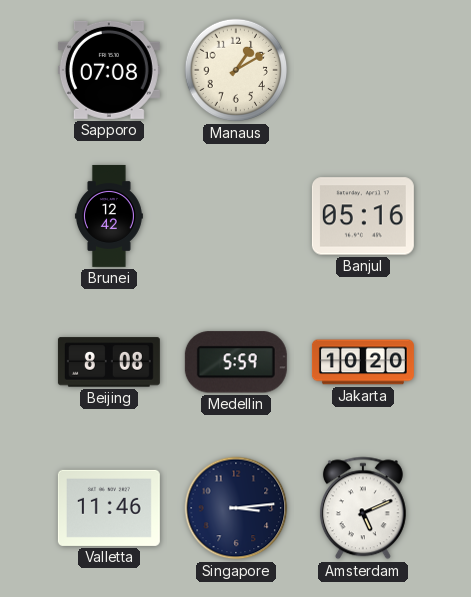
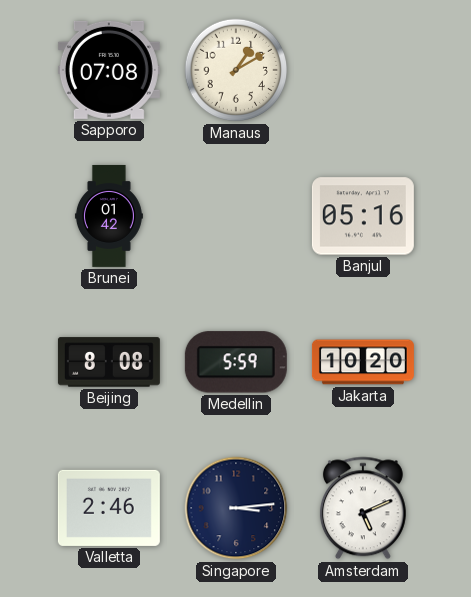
Brunei: 12:42 -> 01:42 (109, 216)
Valletta: 11:46 -> 2:46 (109, 508)
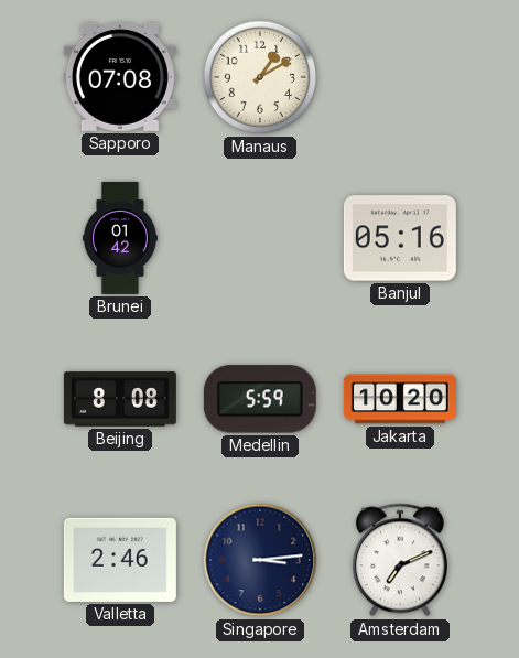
Amsterdam: 5:11 -> 7:11 (400, 560)
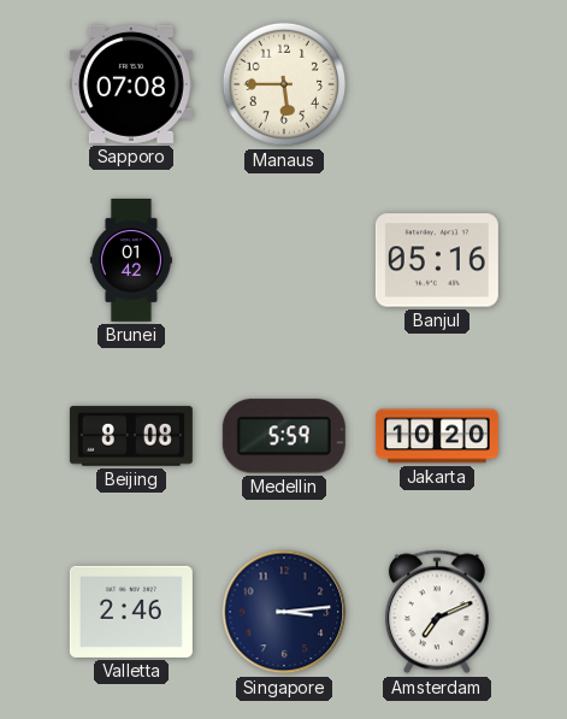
Manaus: 1:10 -> 5:45 (284, 84)
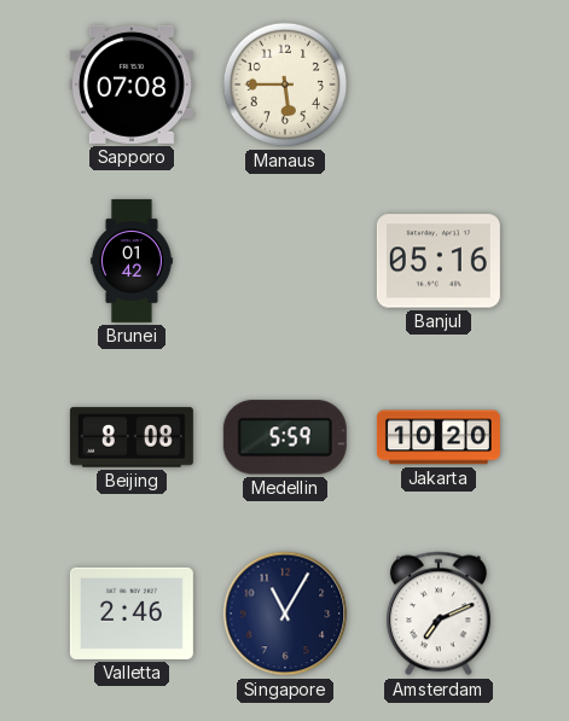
Singapore: 3:14 -> 11:05 (285, 614)
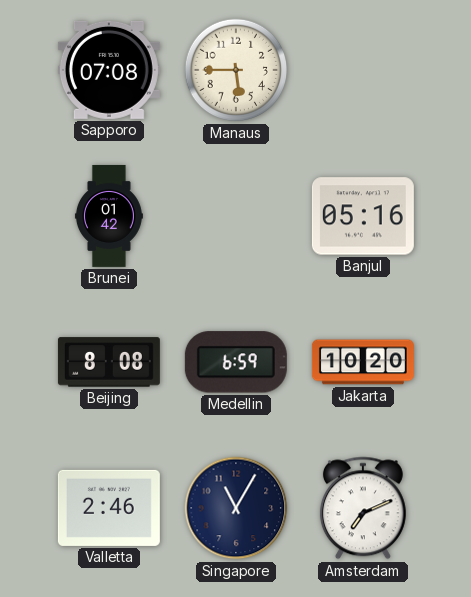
Medellin: 5:59 -> 6:59 (236, 362)
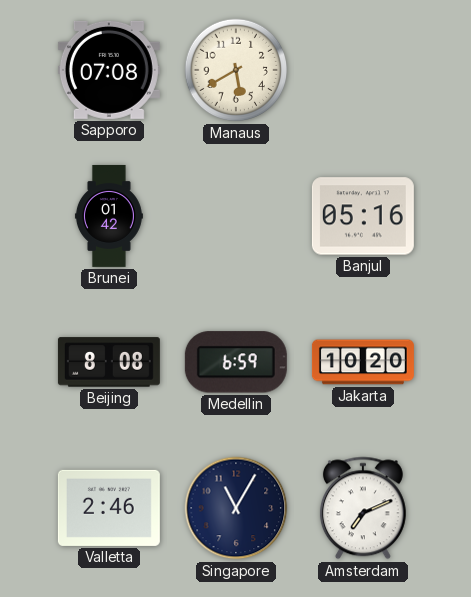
Manaus: 5:45 -> 5:40 (236, 70)
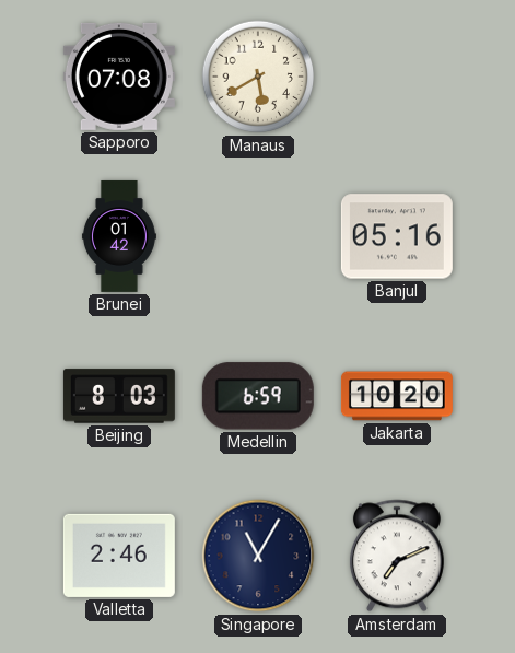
Beijing: 8:08 -> 8:03 (119, 396)
